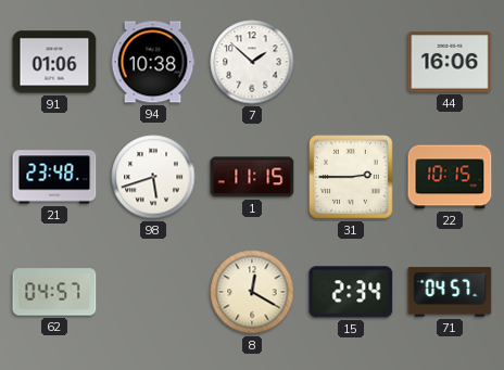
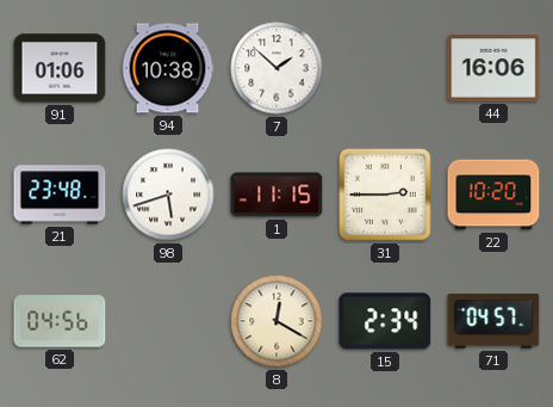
22: 10:15 -> 10:20 (493, 195)
62: 04:57 -> 04:56 (60, 321)
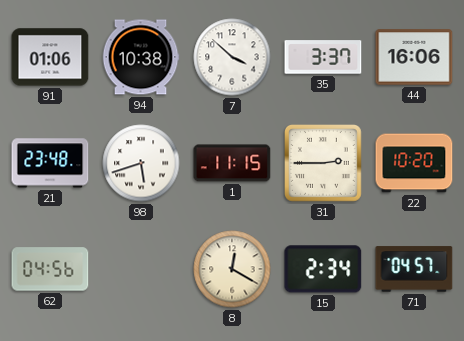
7: 1:52 -> 3:52 (232, 57)
35: none -> 3:37 (323, 57)
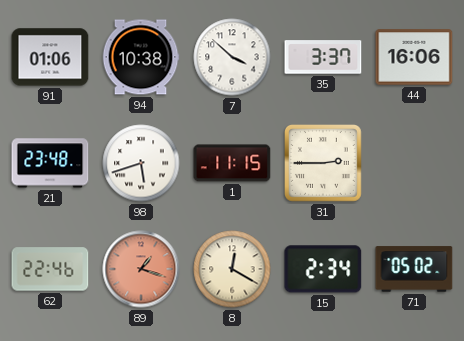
22: 10:20 -> none (414, 163)
62: 04:56 -> 22:46 (50, 269)
89: none -> 1:18 (141, 269)
71: 04:57 -> 05:02 (414, 269)
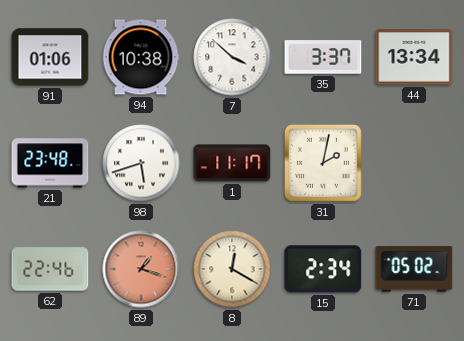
44: 16:06 -> 13:34 (414, 57)
1: 11:15 -> 11:17 (232, 163)
31: 2:45 -> 2:02 (324, 164)
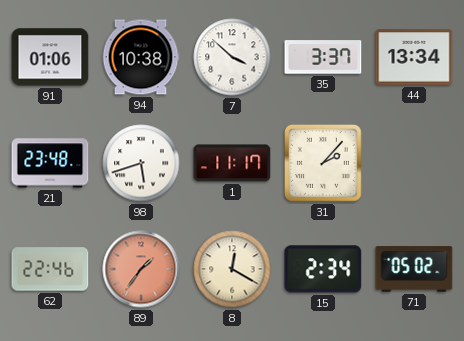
31: 2:02 -> 2:07 (324, 164)
89: 1:18 -> 1:36 (141, 269)
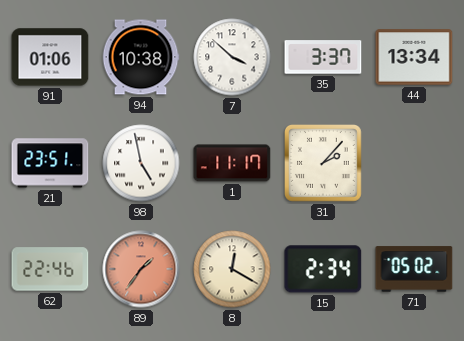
21: 23:48 -> 23:51 (50, 163)
98: 5:42 -> 4:58 (141, 163)
